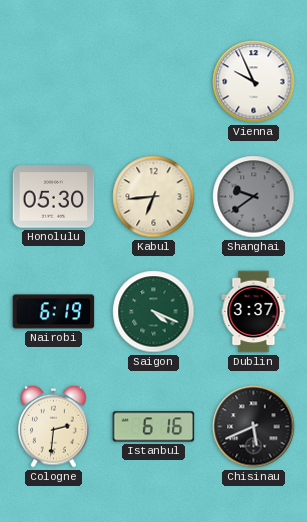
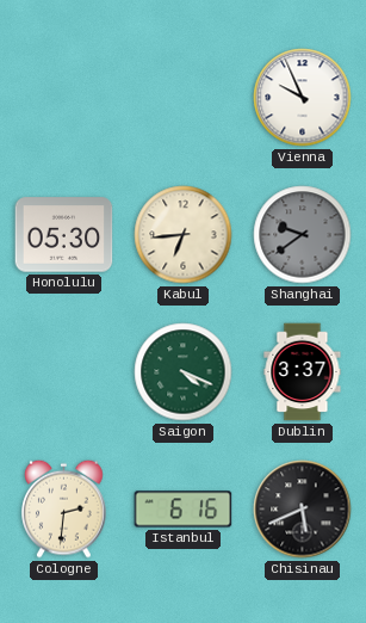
Nairobi: 6:19 -> none (54, 312)
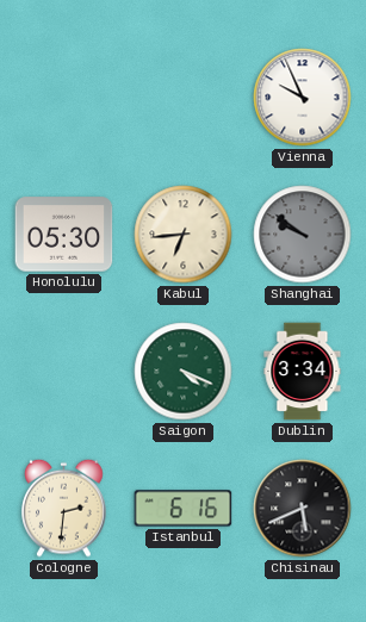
Shanghai: 9:39 -> 9:51 (303, 235)
Dublin: 3:37 -> 3:34 (303, 372)
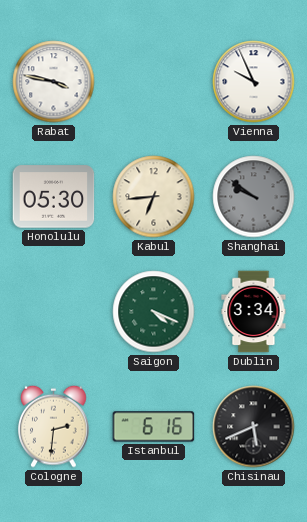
Rabat: none -> 3:47 (54, 82)
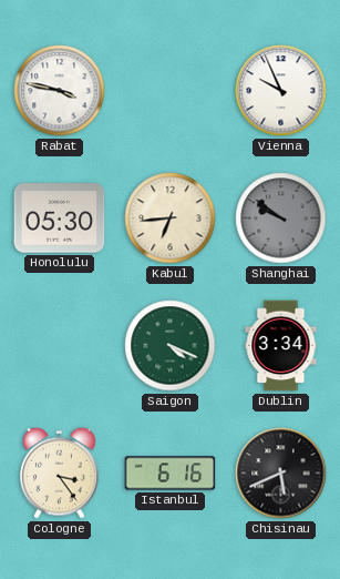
Cologne: 2:31 -> 3:24 (60, 473)
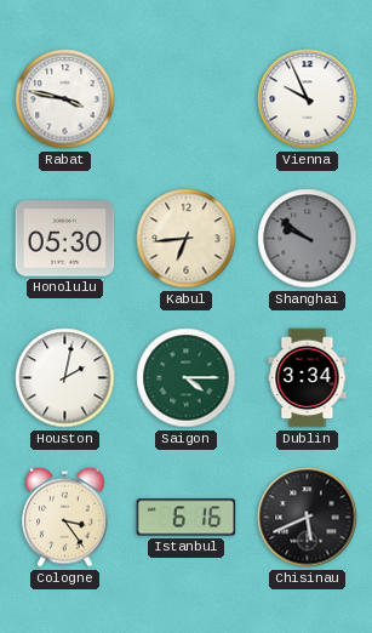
Houston: none -> 2:02 (65, 378)
Saigon: 4:19 -> 4:15 (187, 378)
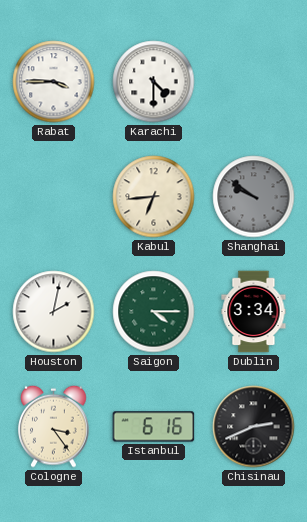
Rabat: 3:47 -> 3:45 (54, 82)
Karachi: none -> 4:30 (154, 82)
Vienna: 9:56 -> none (308, 99)
Honolulu: 05:30 -> none (65, 239)
Chisinau: 5:41 -> 2:41 (254, 427)
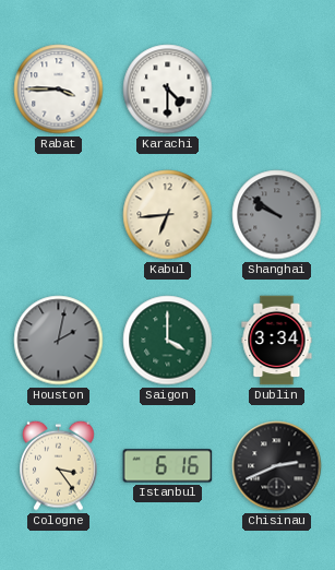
Houston dial: white -> grey (59, 341)
Saigon: 4:15 -> 4:00 (168, 341)
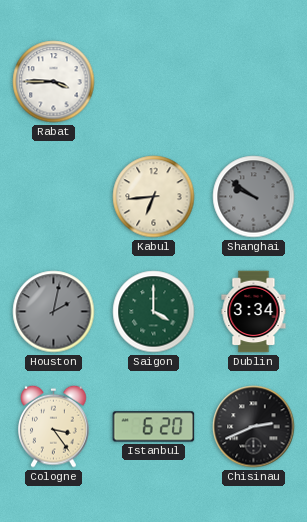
Karachi: 4:30 -> none (168, 90)
Istanbul: 6:16 -> 6:20 (154, 427)
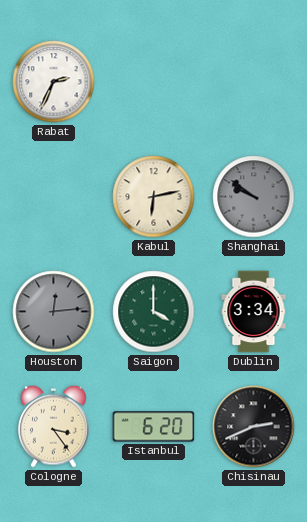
Rabat: 3:45 -> 2:34 (54, 82)
Kabul: 6:44 -> 6:13 (154, 197)
Houston: 2:02 -> 12:14 (54, 312)
